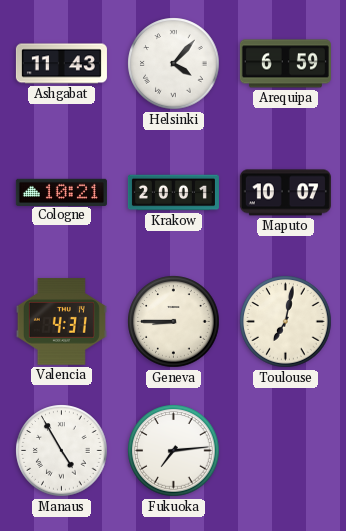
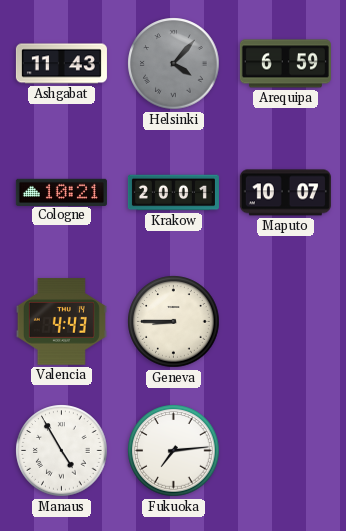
Helsinki dial: white -> grey (174, 64)
Valencia: 4:31 -> 4:43 (61, 322)
Toulouse: 7:02 -> none (286, 322)
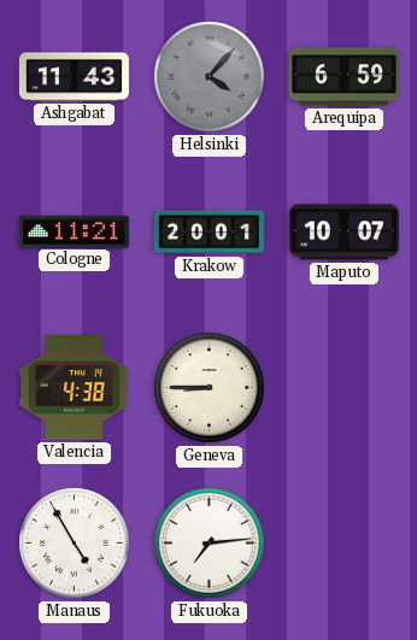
Cologne: 10:21 -> 11:21 (74, 231)
Valencia: 4:43 -> 4:38 (74, 388)
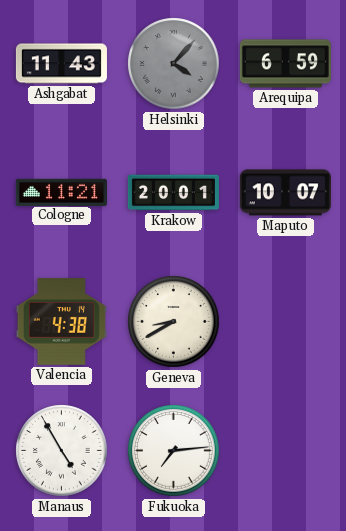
Geneva: 8:45 -> 8:40 (174, 322)
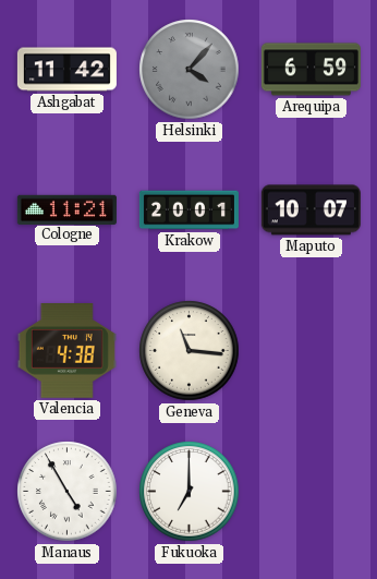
Ashgabat: 11:43 -> 11:42 (66, 70)
Geneva: 8:40 -> 11:16 (190, 351)
Fukuoka: 7:14 -> 7:00 (190, 492)
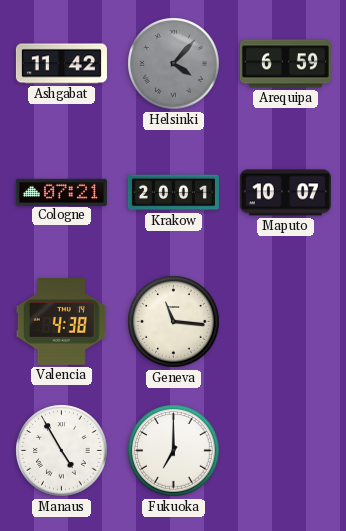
Cologne: 11:21 -> 07:21 (61, 192)
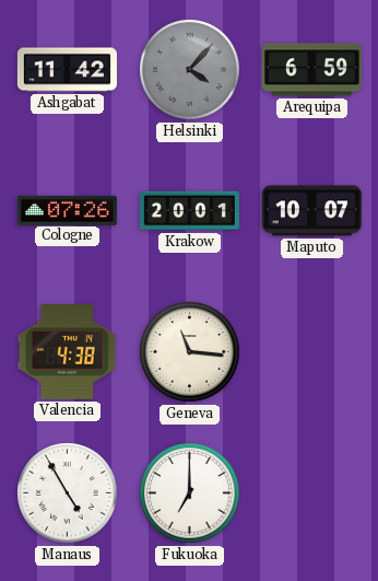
Cologne: 07:21 -> 07:26 (67, 210)
